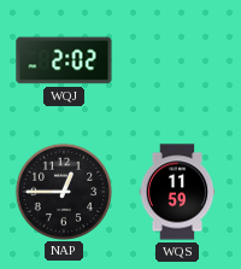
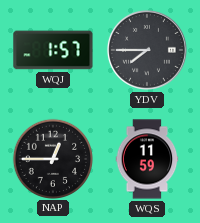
WQJ: 2:02 -> 1:57 (53, 50)
YDV: none -> 7:45 (147, 50)
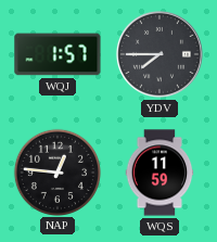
NAP: 12:45 -> 12:46 (56, 171)
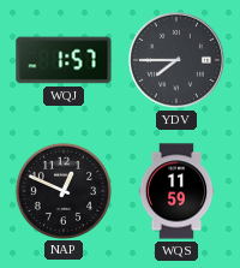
NAP: 12:46 -> 12:49 (62, 190)
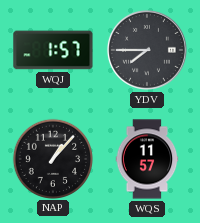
NAP: 12:49 -> 1:07 (52, 158)
WQS: 11:59 -> 11:57 (147, 159)
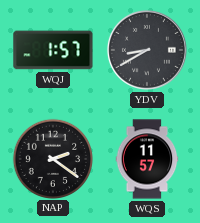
YDV: 7:45 -> 8:40 (147, 50)
NAP: 1:07 -> 2:21 (52, 158)
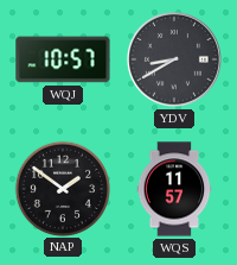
WQJ: 1:57 -> 10:57 (63, 59)
NAP: 2:21 -> 1:51 (62, 188)
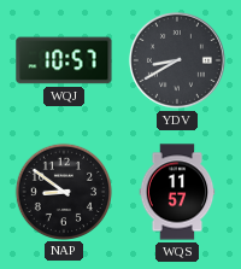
NAP: 1:51 -> 8:51 (63, 191)
